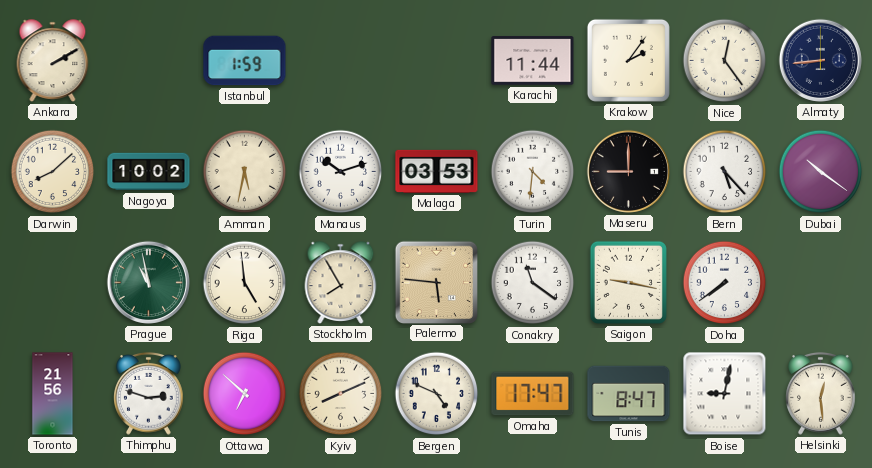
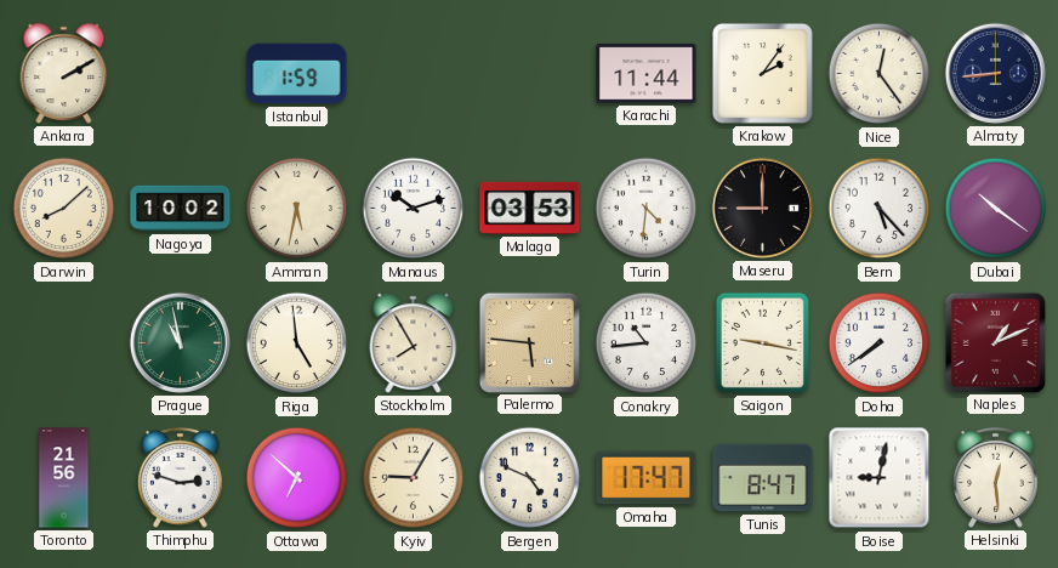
Conakry: 11:21 -> 10:44 (647, 343)
Naples: none -> 1:11 (995, 342)
Kyiv: 8:11 -> 9:05 (414, 478)
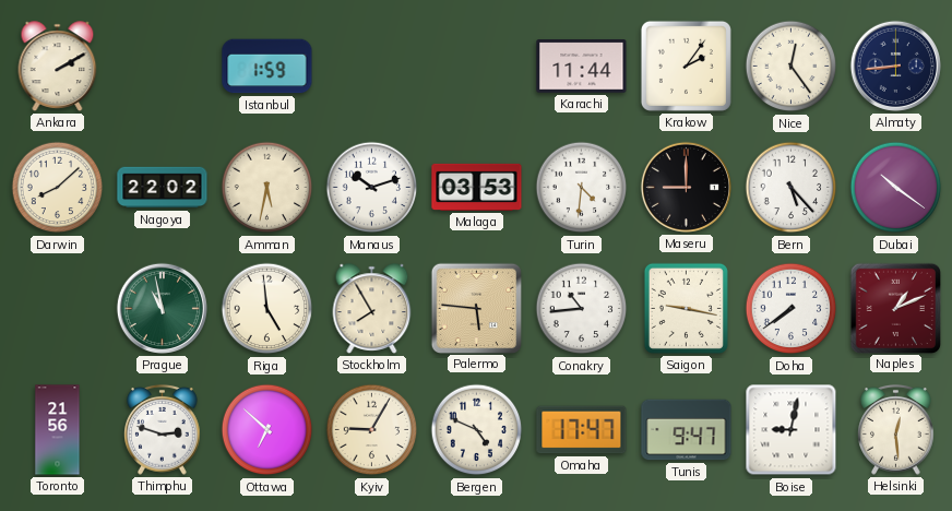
Nagoya: 10:02 -> 22:02 (163, 188)
Tunis: 8:47 -> 9:47 (687, 430)
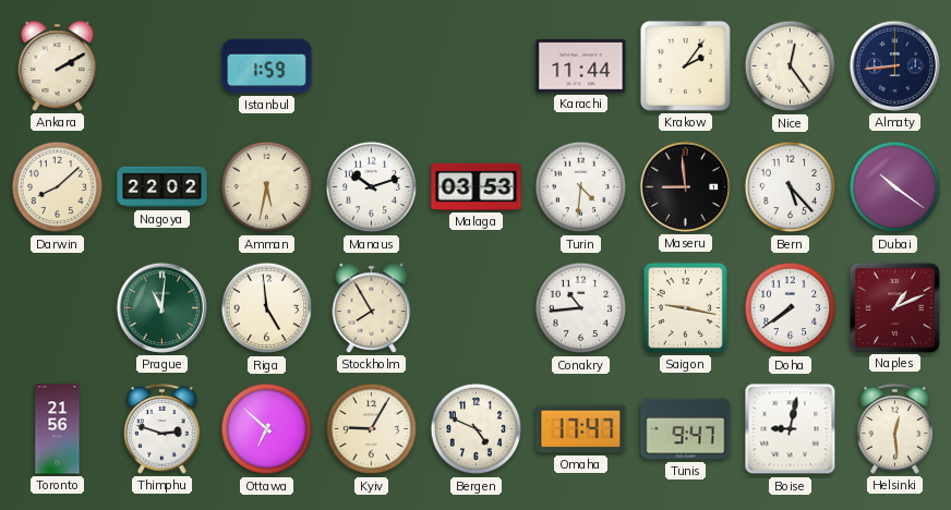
Maseru: 9:00 -> 8:59 (685, 186)
Prague: 10:58 -> 11:01 (161, 307)
Palermo: 5:46 -> none (476, 308)
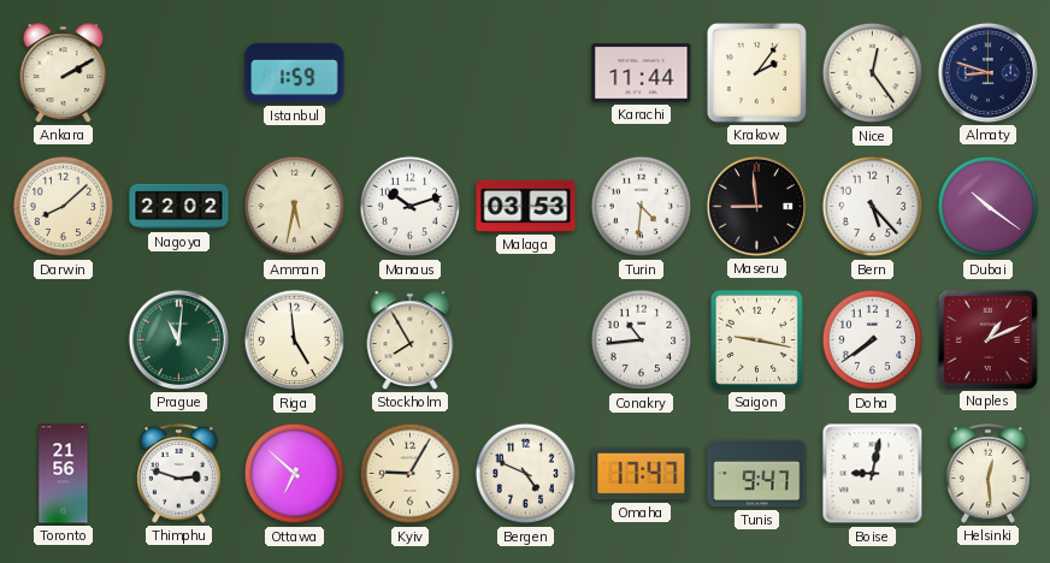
Almaty: 8:44 -> 8:48 (987, 72)
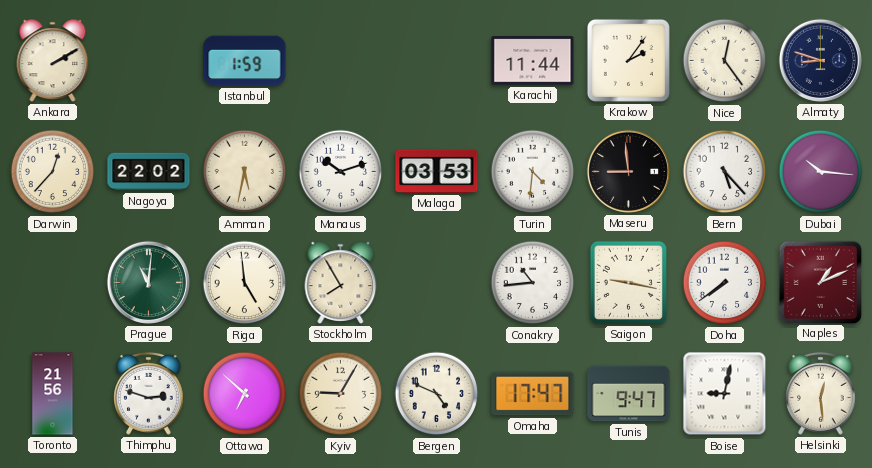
Darwin: 8:08 -> 12:37 (53, 172)
Dubai: 10:21 -> 10:16 (821, 172)
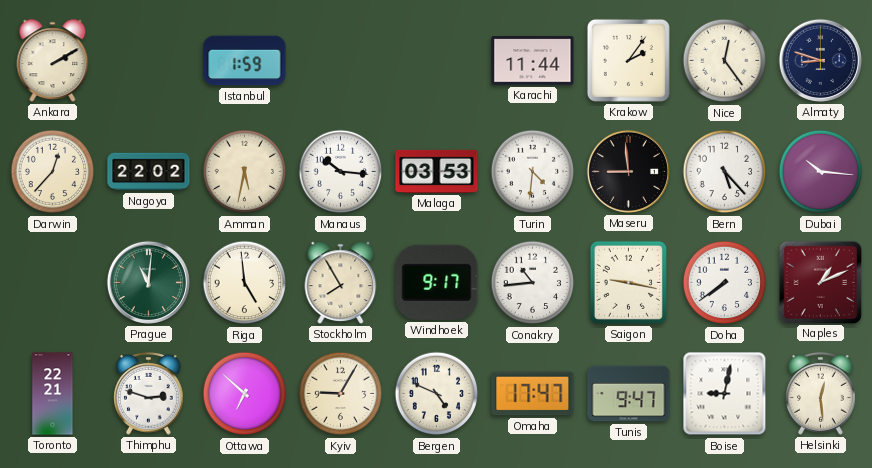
Manaus: 10:12 -> 10:16 (341, 172)
Windhoek: none -> 9:17 (437, 282)
Toronto: 21:56 -> 22:21 (53, 394)
